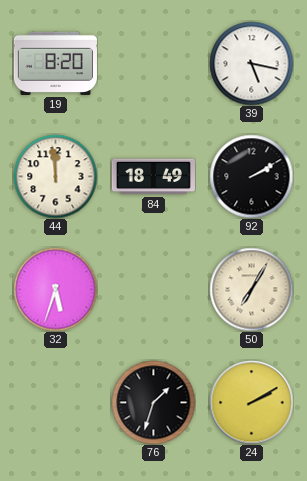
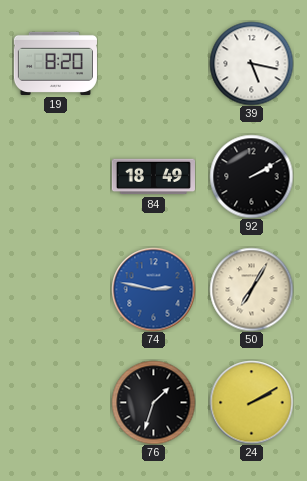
44: 11:59 -> none (55, 176)
32: 5:33 -> none (55, 289)
74: none -> 2:47 (153, 289)
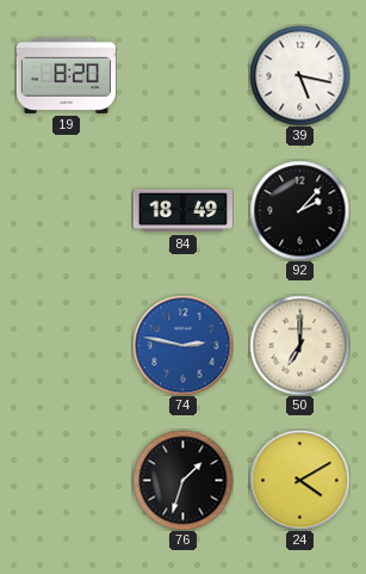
92: 2:10 -> 2:07 (299, 210)
50: 7:05 -> 7:00 (299, 345)
24: 2:10 -> 4:10 (299, 480)
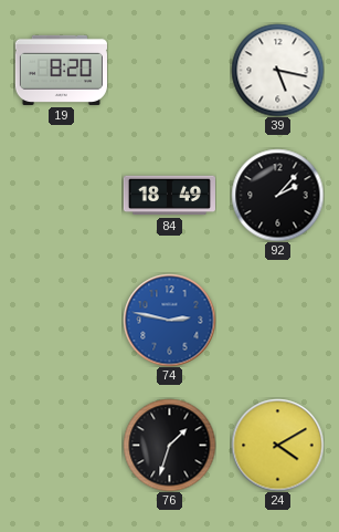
50: 7:00 -> none (299, 345)
